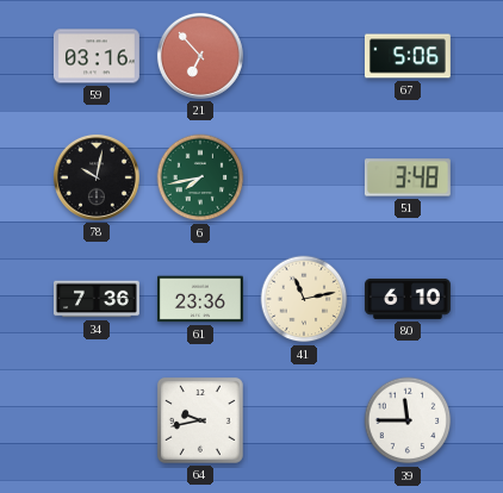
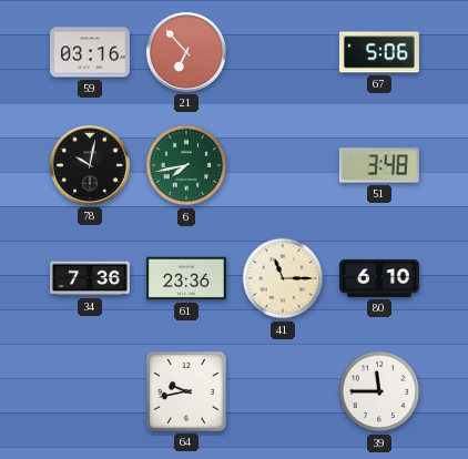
41: 11:13 -> 11:15 (283, 278)
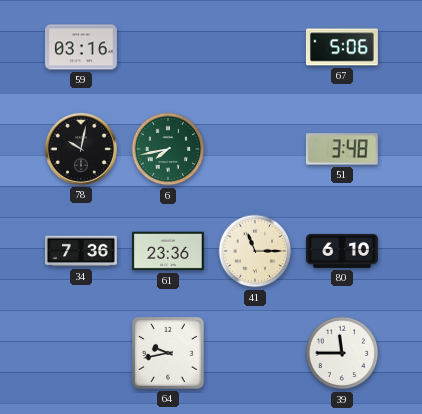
21: 6:53 -> none (186, 52)
